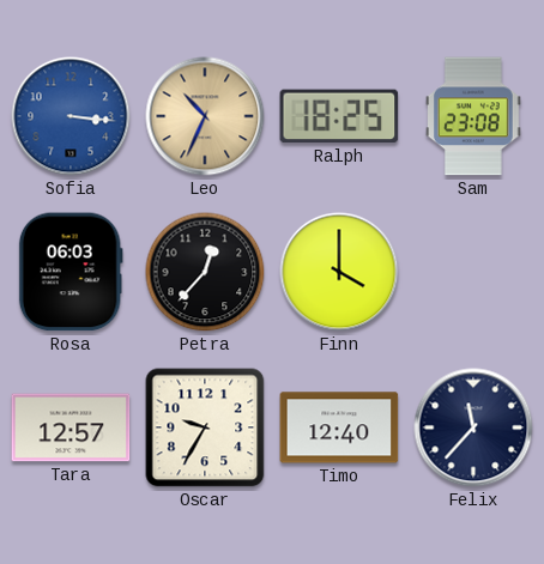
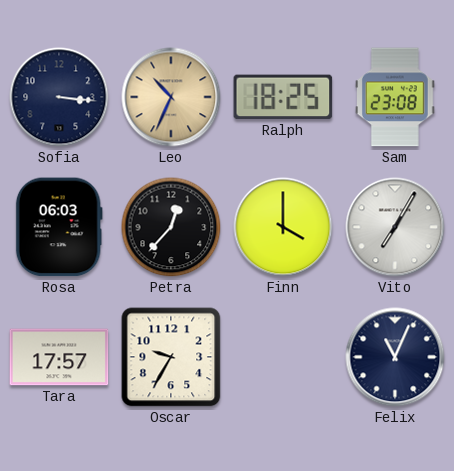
Sofia dial: blue -> navy (59, 97)
Vito: none -> 7:05 (395, 227)
Tara: 12:57 -> 17:57 (59, 357)
Timo: 12:40 -> none (339, 427)
Felix: 11:37 -> 11:04 (395, 357)
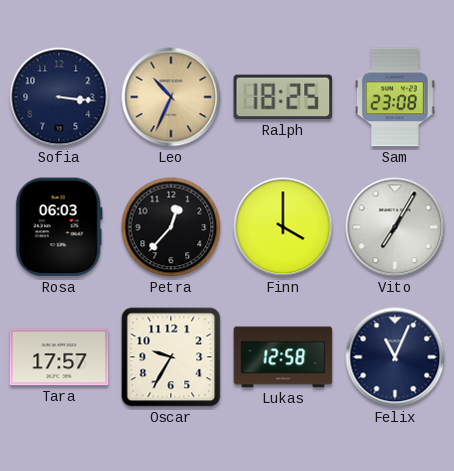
Lukas: none -> 12:58 (283, 357)
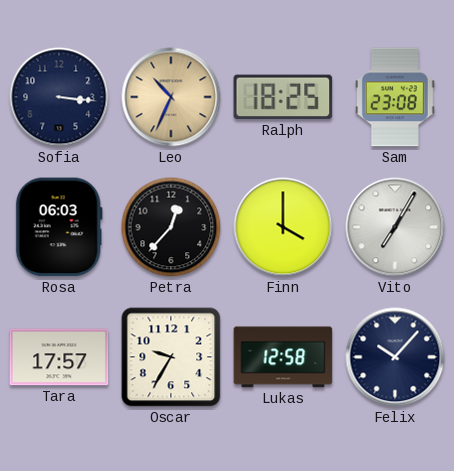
Felix: 11:04 -> 10:07 (395, 357)
